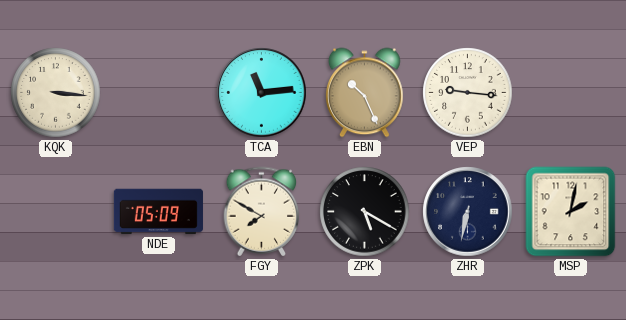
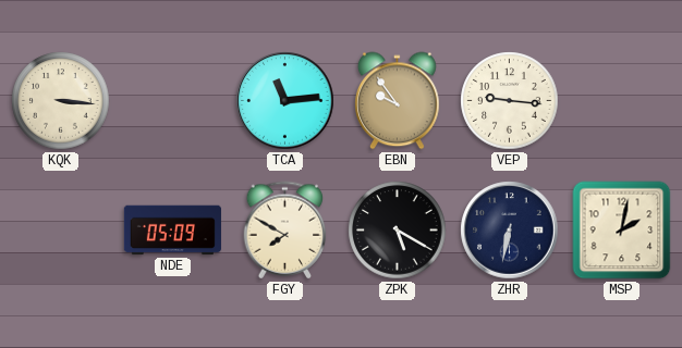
EBN: 10:26 -> 9:54 (398, 101)
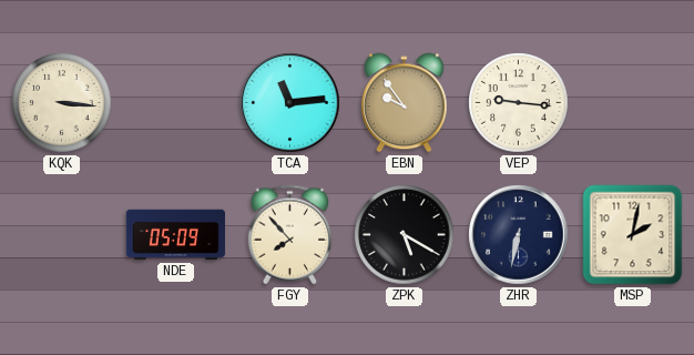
FGY: 7:50 -> 7:53 (290, 235)
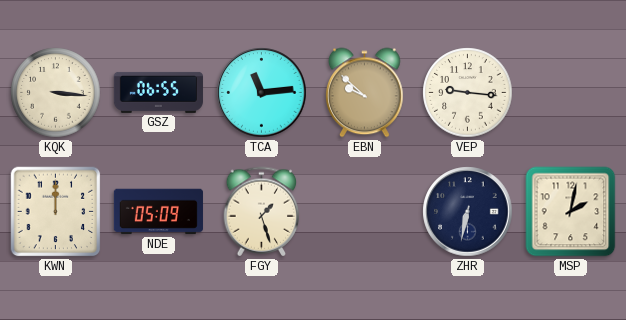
GSZ: none -> 06:55 (158, 92)
EBN: 9:54 -> 9:52 (365, 93)
KWN: none -> 12:00 (56, 212)
FGY: 7:53 -> 1:27 (262, 212)
ZPK: 5:20 -> none (405, 235)
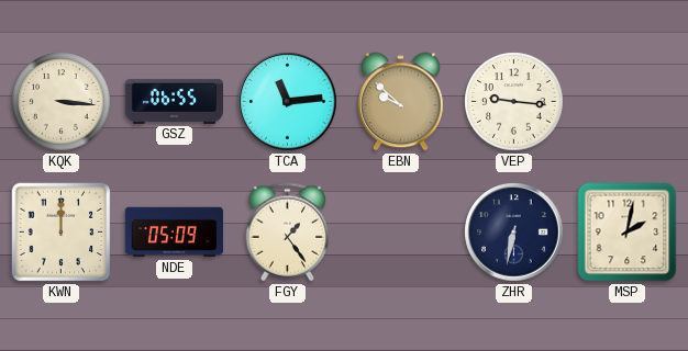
FGY: 1:27 -> 1:24 (288, 233)
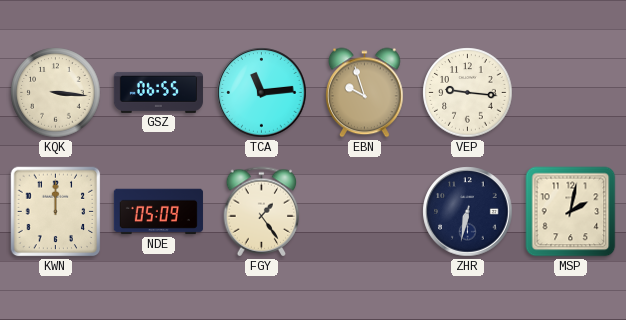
EBN: 9:52 -> 9:57 (365, 93)
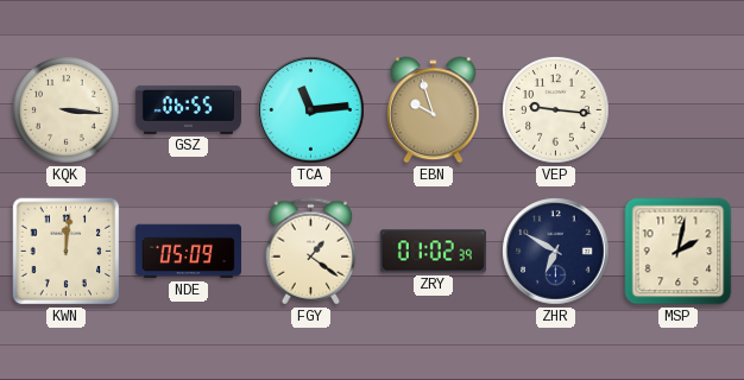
KWN: 12:00 -> 12:01 (67, 252)
FGY: 1:24 -> 1:21 (311, 252)
ZRY: none -> 01:02 (433, 252)
ZHR: 6:32 -> 6:50 (556, 252)
